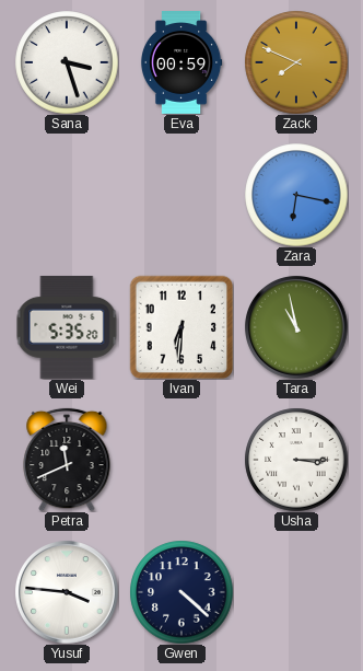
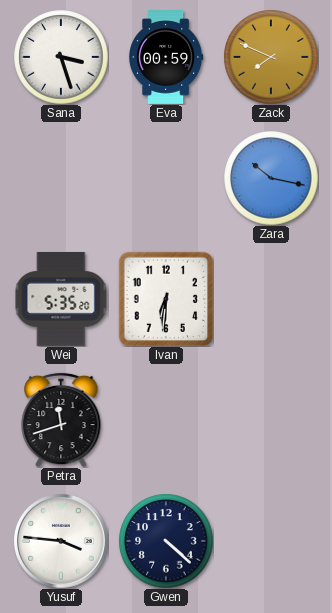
Zara: 6:17 -> 10:17 (271, 178)
Tara: 10:58 -> none (296, 327)
Petra: 11:41 -> 11:42 (61, 420)
Usha: 3:15 -> none (296, 460)
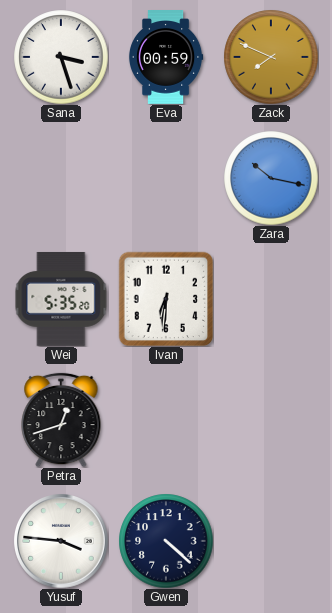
Petra: 11:42 -> 12:42 (61, 420)
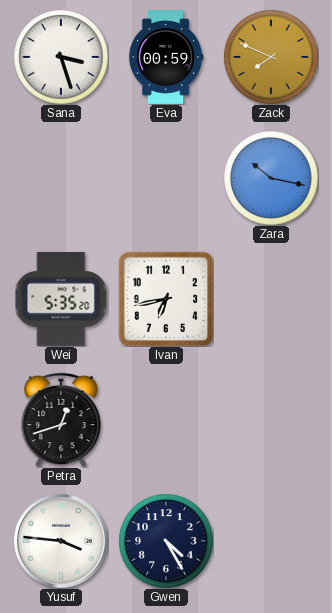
Ivan: 6:31 -> 6:43 (166, 299)
Gwen: 4:22 -> 4:25 (166, 541)
